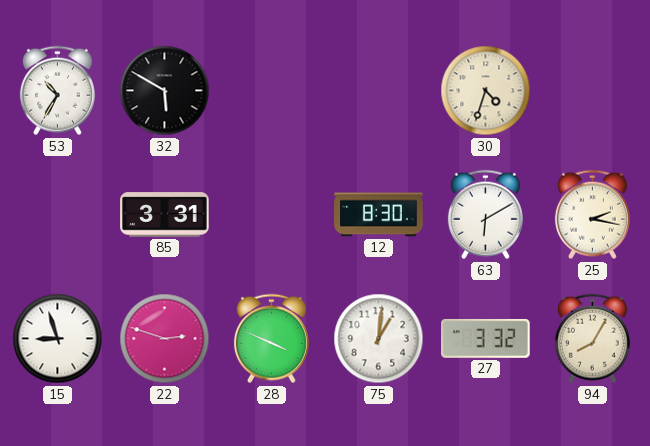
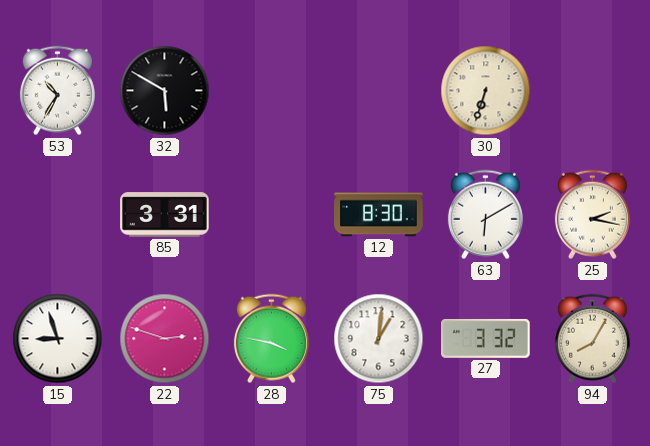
30: 4:33 -> 6:33 (486, 91)
28: 3:49 -> 3:47 (271, 339)
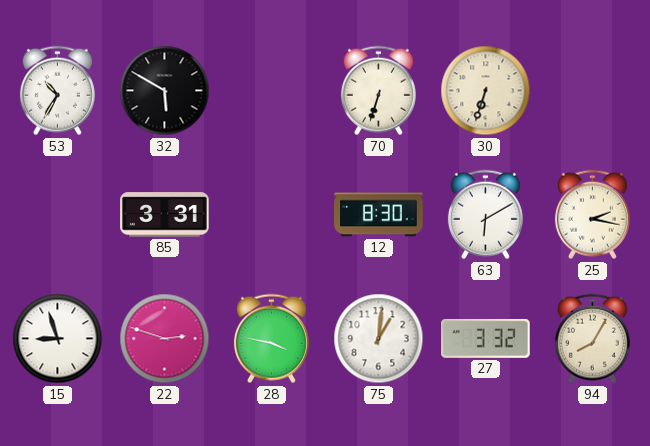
70: none -> 6:33 (378, 91)
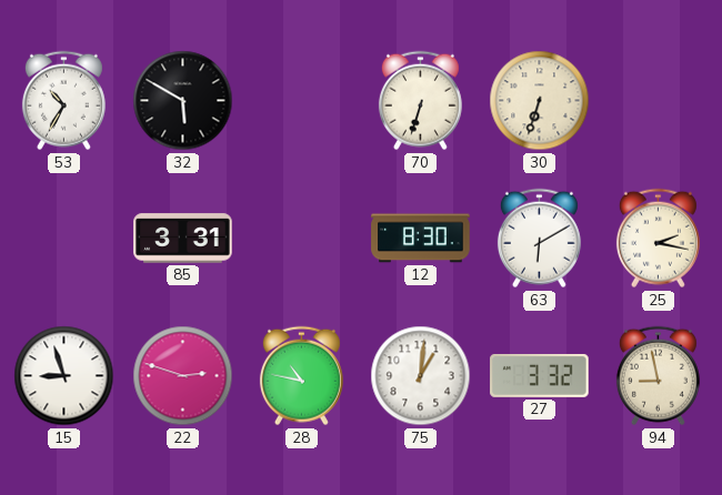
28: 3:47 -> 10:47 (301, 376)
94: 8:05 -> 8:58 (658, 376)
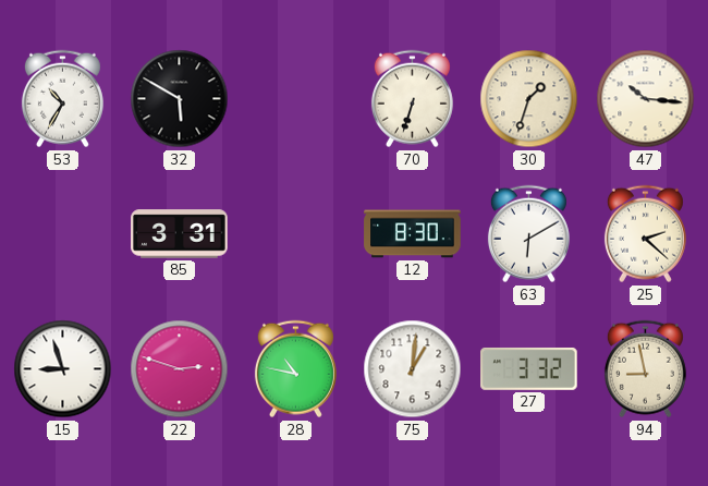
30: 6:33 -> 1:33 (529, 99)
47: none -> 10:16 (646, 99)
25: 2:17 -> 2:22 (645, 234)
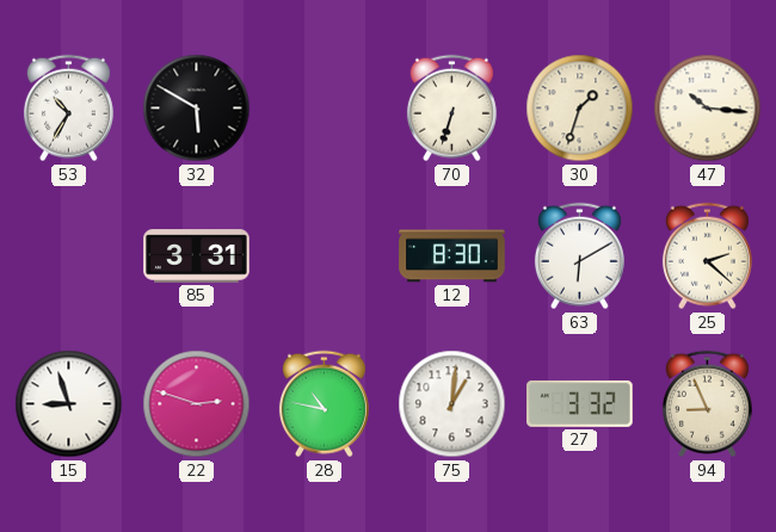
94: 8:58 -> 8:56 (707, 404)
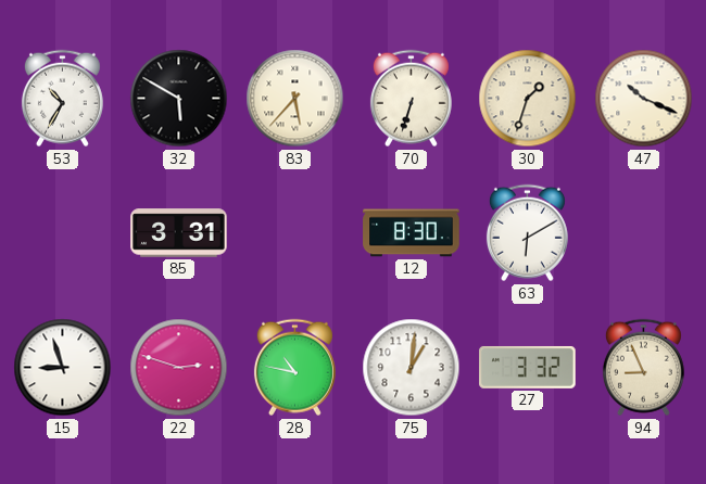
83: none -> 5:37 (295, 99)
47: 10:16 -> 10:19 (644, 99)
25: 2:22 -> none (707, 256)
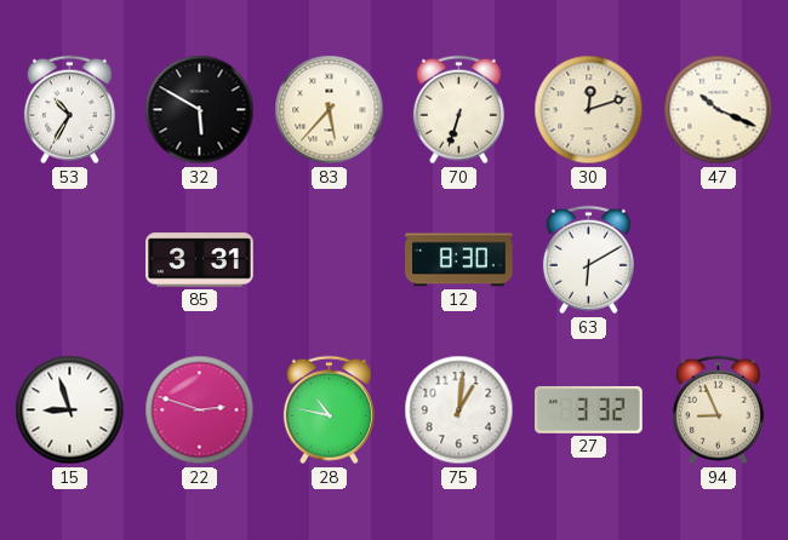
30: 1:33 -> 12:12 (589, 110)
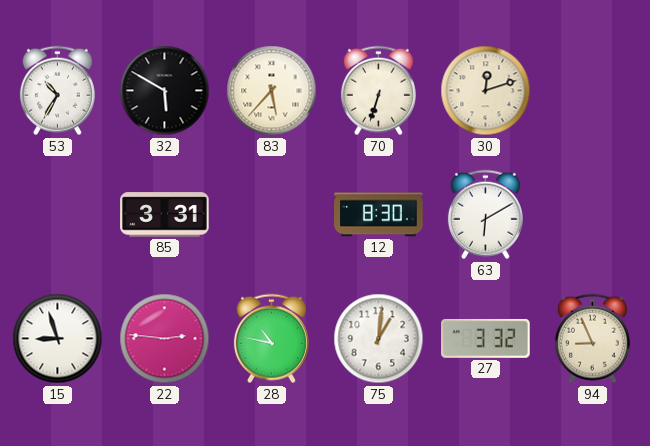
47: 10:19 -> none (719, 110)
22: 2:48 -> 2:46 (165, 339)
